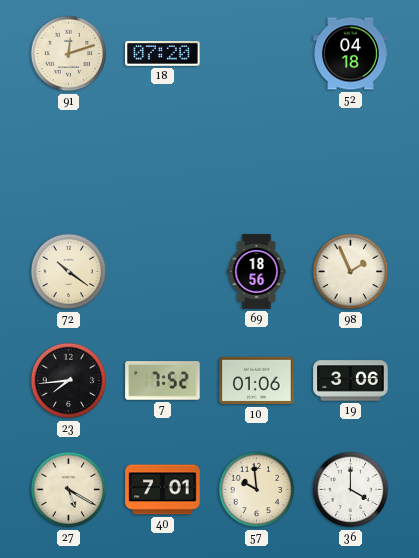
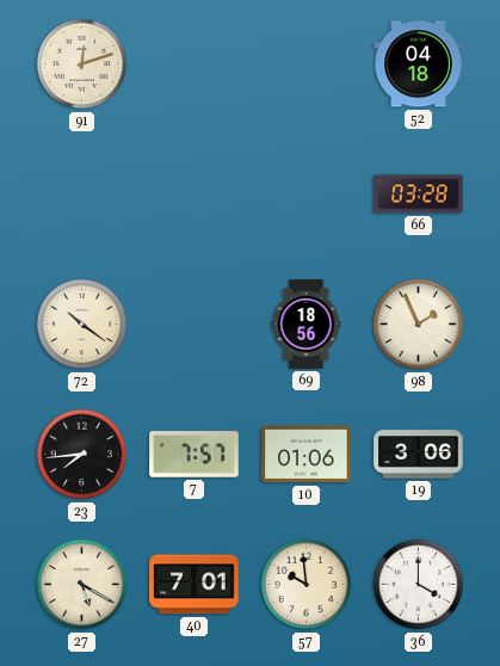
18: 07:20 -> none (163, 54)
66: none -> 03:28 (419, 195)
7: 7:52 -> 7:57 (195, 455)
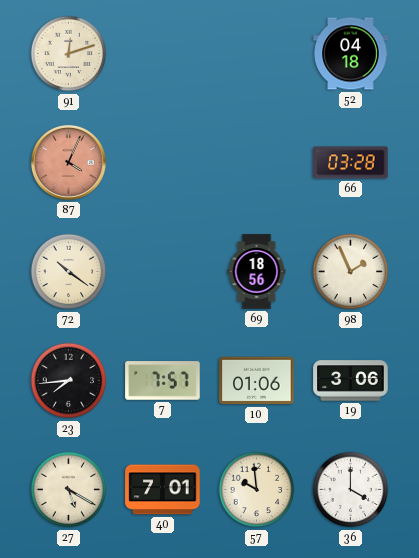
87: none -> 4:04 (68, 162)
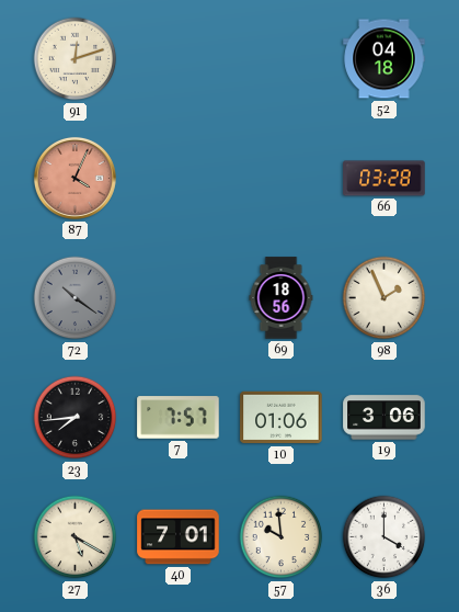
72 dial: cream -> grey (76, 298)
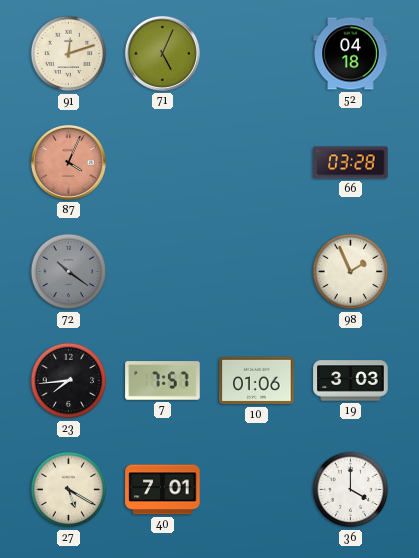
71: none -> 5:04 (162, 53)
69: 18:56 -> none (282, 298)
19: 3:06 -> 3:03 (351, 381)
57: 9:59 -> none (282, 537)
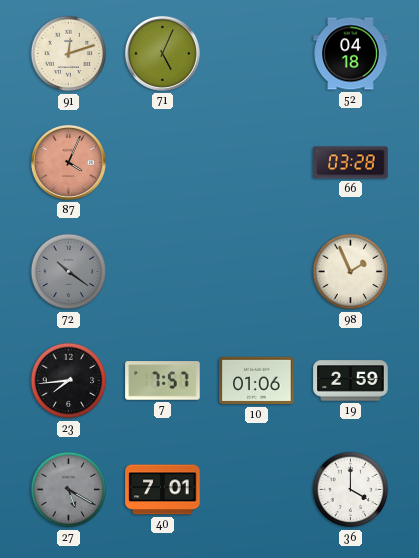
19: 3:03 -> 2:59 (351, 381)
27 dial: cream -> grey (69, 490)
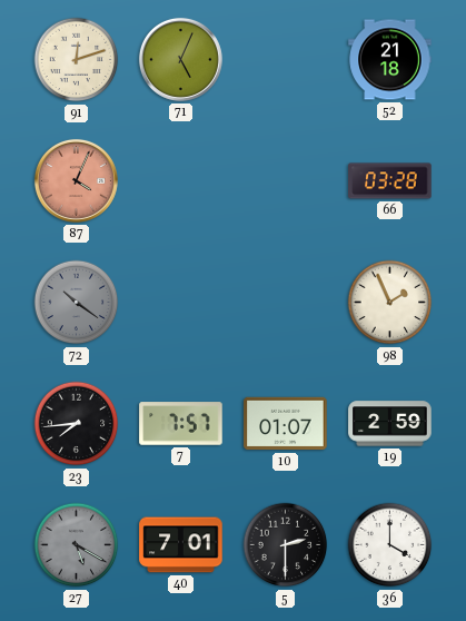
52: 04:18 -> 21:18 (390, 60)
10: 01:06 -> 01:07 (286, 424)
5: none -> 2:30 (286, 545)
